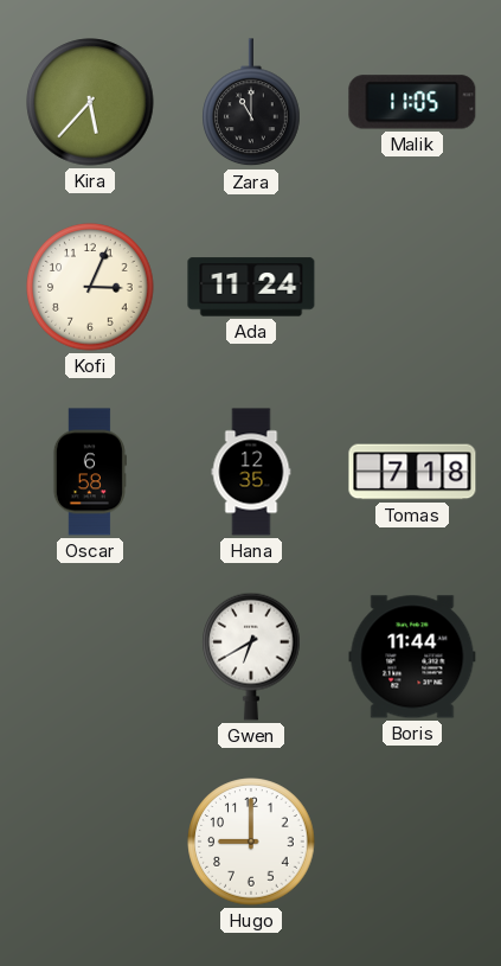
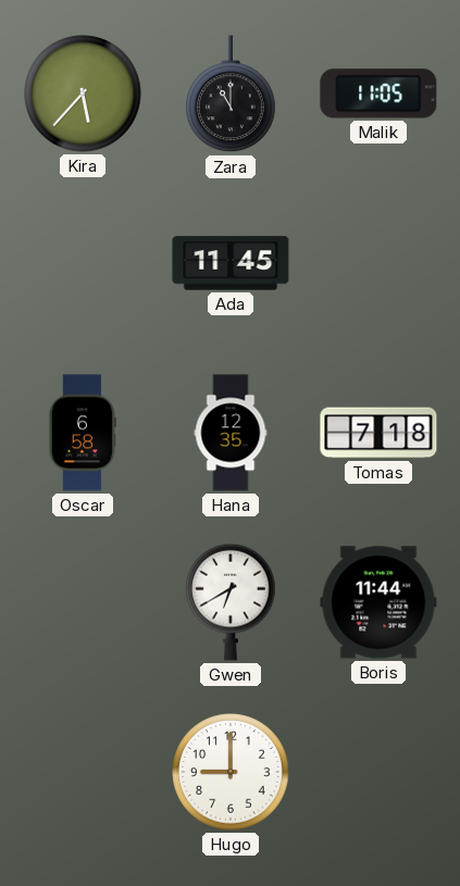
Kofi: 3:04 -> none (90, 287)
Ada: 11:24 -> 11:45 (231, 263)
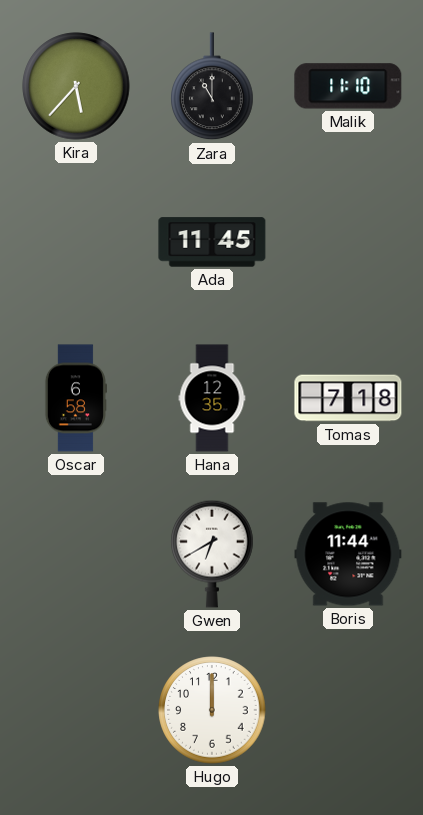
Malik: 11:05 -> 11:10 (348, 86)
Hugo: 9:00 -> 12:00 (212, 710)
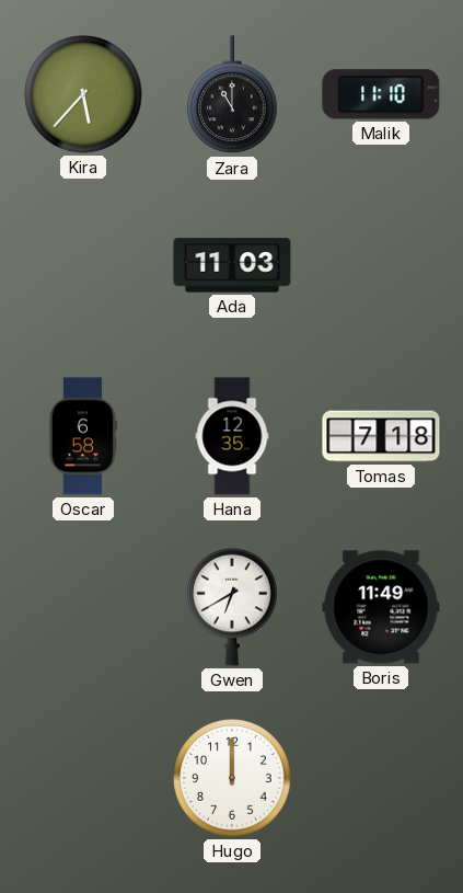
Ada: 11:45 -> 11:03 (232, 265)
Boris: 11:44 -> 11:49 (381, 607)
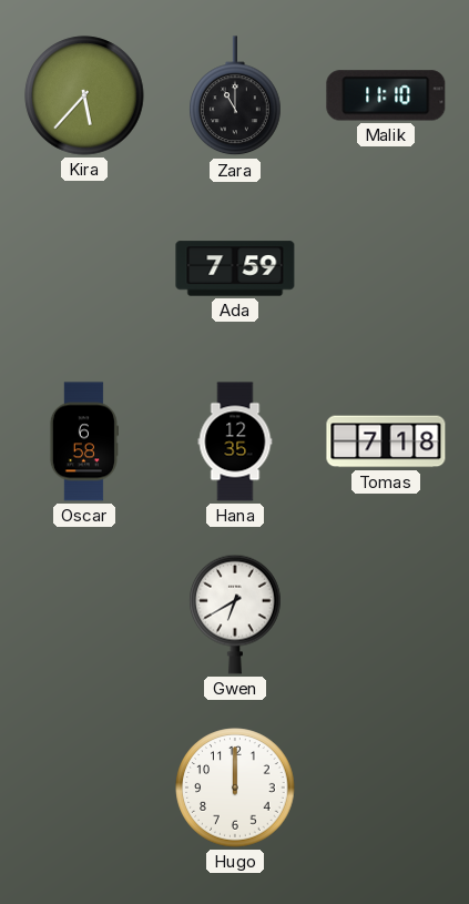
Ada: 11:03 -> 7:59 (235, 268)
Boris: 11:49 -> none (381, 607)
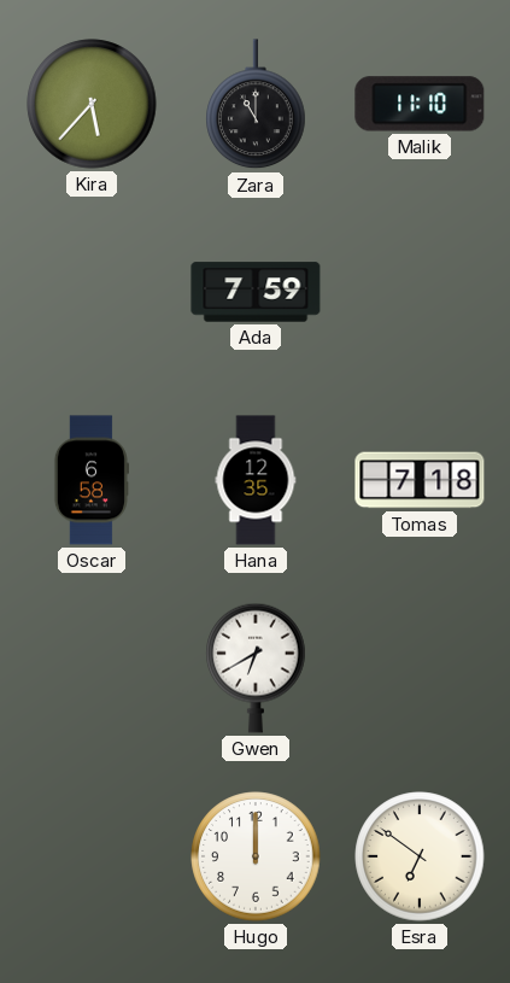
Esra: none -> 6:51 (420, 856)
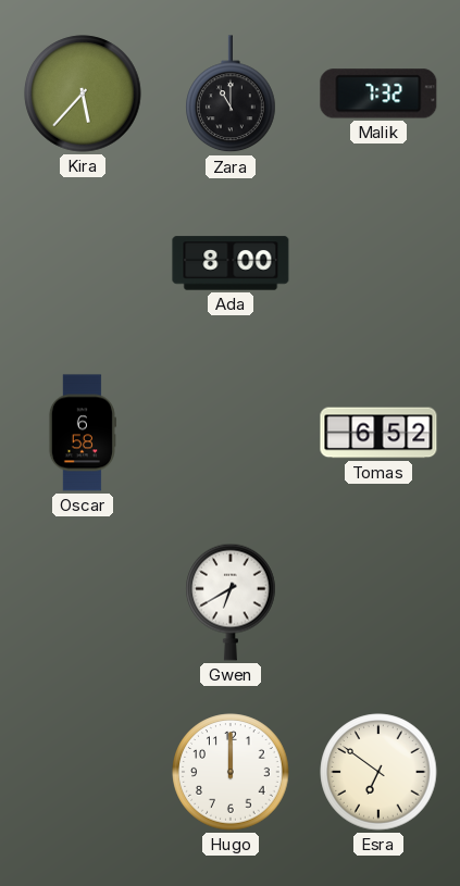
Malik: 11:10 -> 7:32 (378, 93)
Ada: 7:59 -> 8:00 (231, 263)
Hana: 12:35 -> none (256, 480)
Tomas: 7:18 -> 6:52 (378, 433)
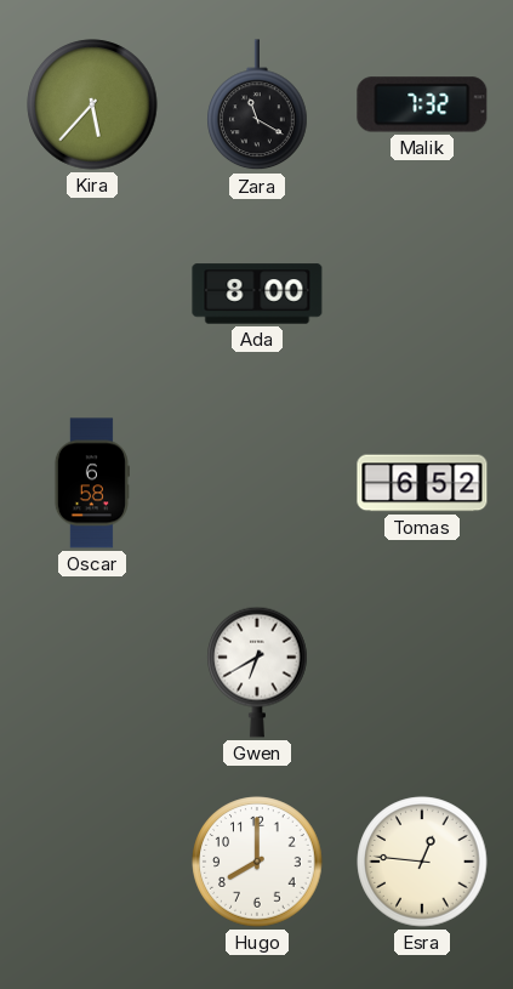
Zara: 11:00 -> 11:20 (257, 106)
Hugo: 12:00 -> 8:00 (257, 862)
Esra: 6:51 -> 12:46 (422, 862)
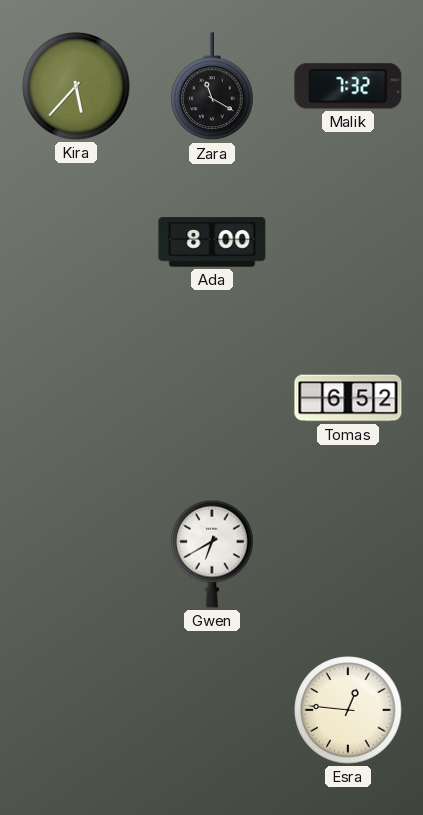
Oscar: 6:58 -> none (91, 483)
Hugo: 8:00 -> none (257, 862)
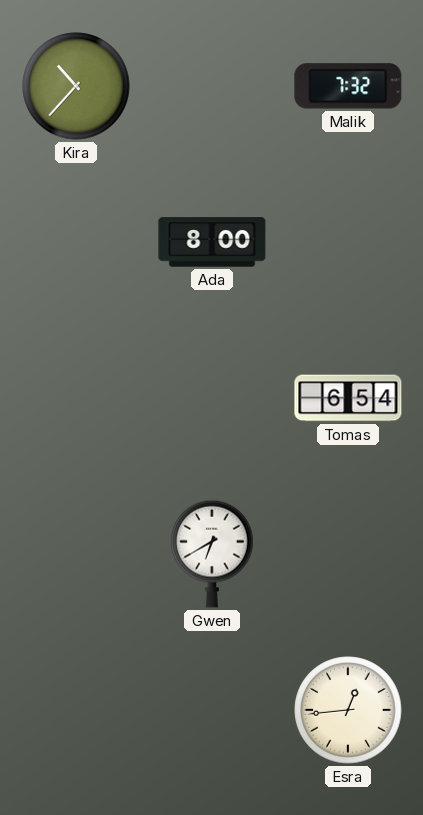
Kira: 5:37 -> 10:37 (76, 86)
Zara: 11:20 -> none (212, 87)
Tomas: 6:52 -> 6:54 (348, 398)
Esra: 12:46 -> 12:44 (348, 710)
